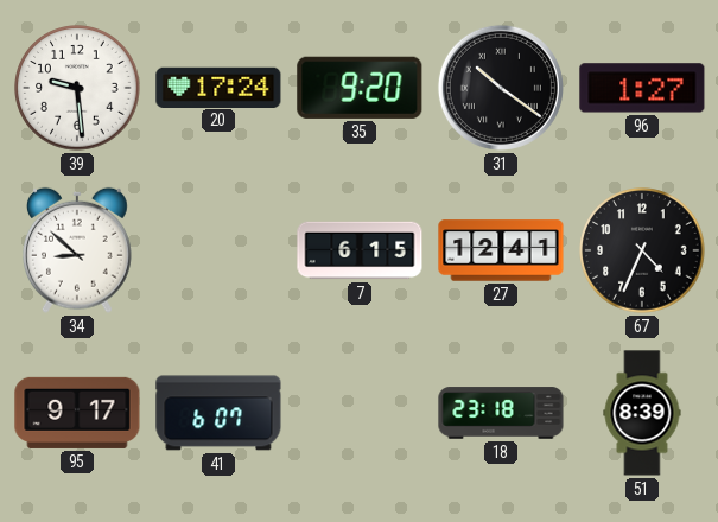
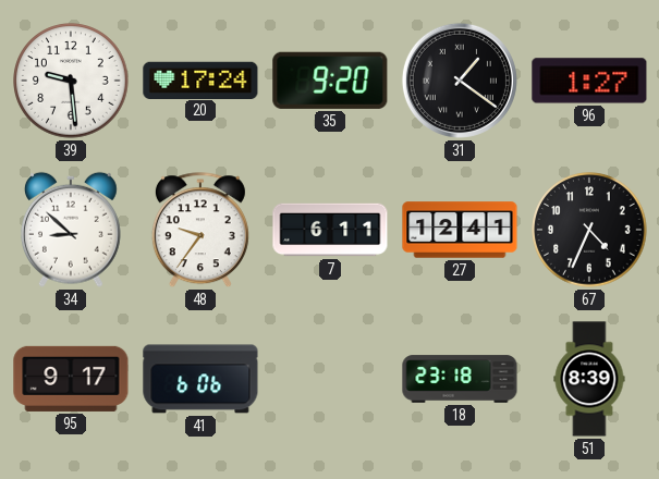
31: 10:21 -> 1:21 (460, 81)
48: none -> 9:36 (200, 231)
7: 6:15 -> 6:11 (330, 230)
41: 6:07 -> 6:06 (200, 379)
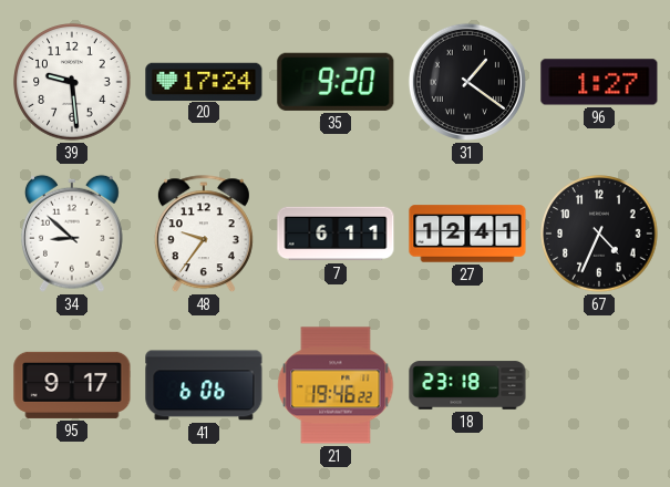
21: none -> 19:46 (336, 385)
51: 8:39 -> none (589, 379)
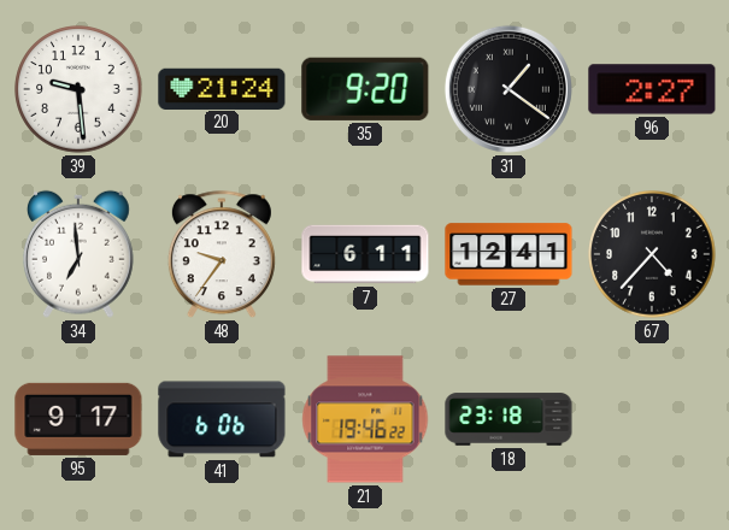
20: 17:24 -> 21:24 (222, 88)
96: 1:27 -> 2:27 (652, 89)
34: 8:52 -> 6:59 (78, 254)
67: 4:34 -> 4:37 (652, 254)
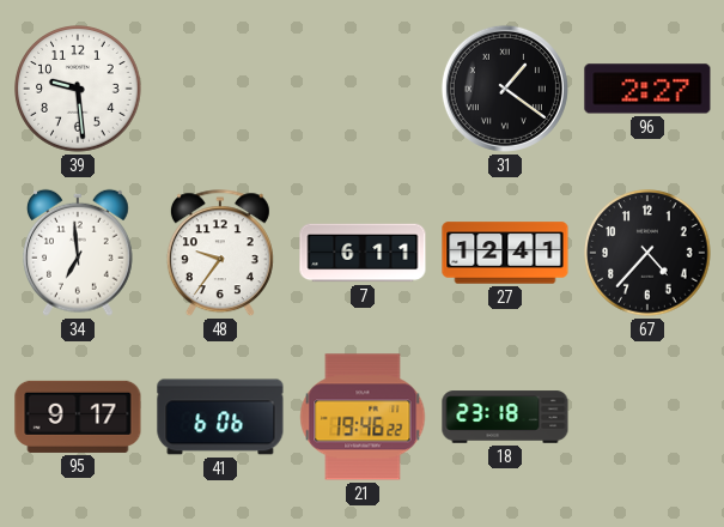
20: 21:24 -> none (222, 88)
35: 9:20 -> none (365, 89)
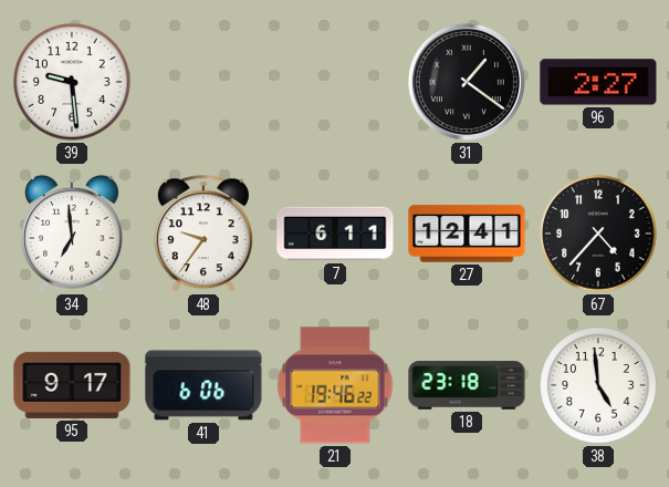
38: none -> 4:59 (598, 385)
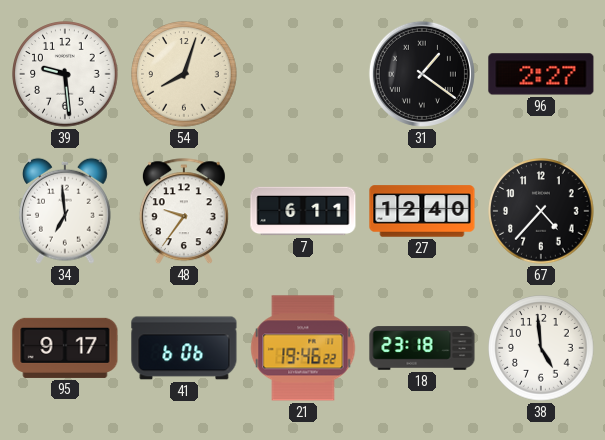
54: none -> 8:03 (184, 74)
27: 12:41 -> 12:40 (422, 211)
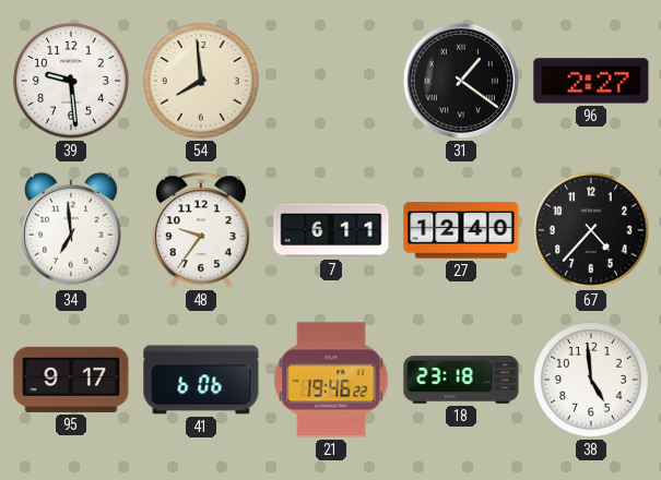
54: 8:03 -> 7:59 (201, 81)
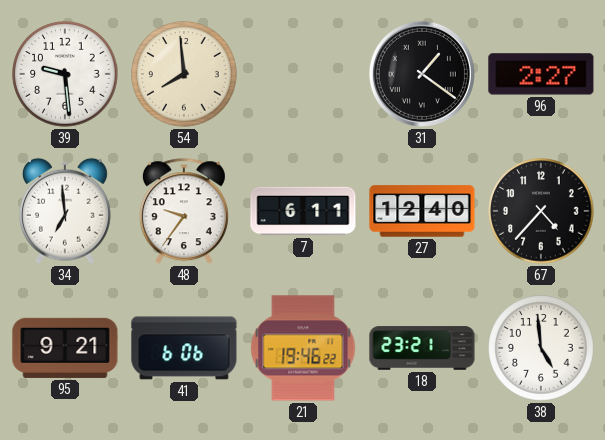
95: 9:17 -> 9:21 (65, 348)
18: 23:18 -> 23:21 (422, 348)
